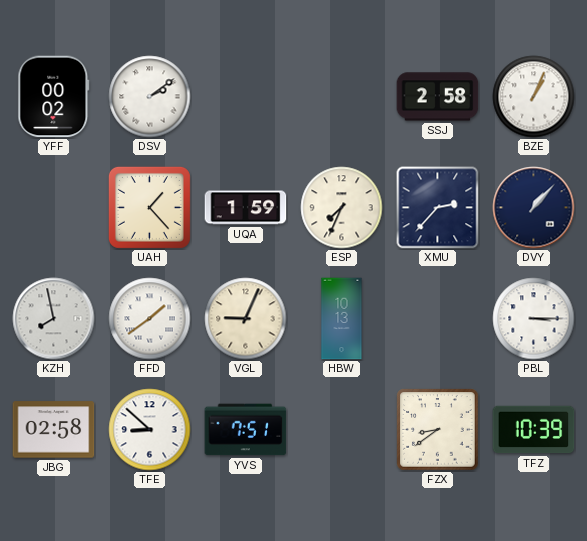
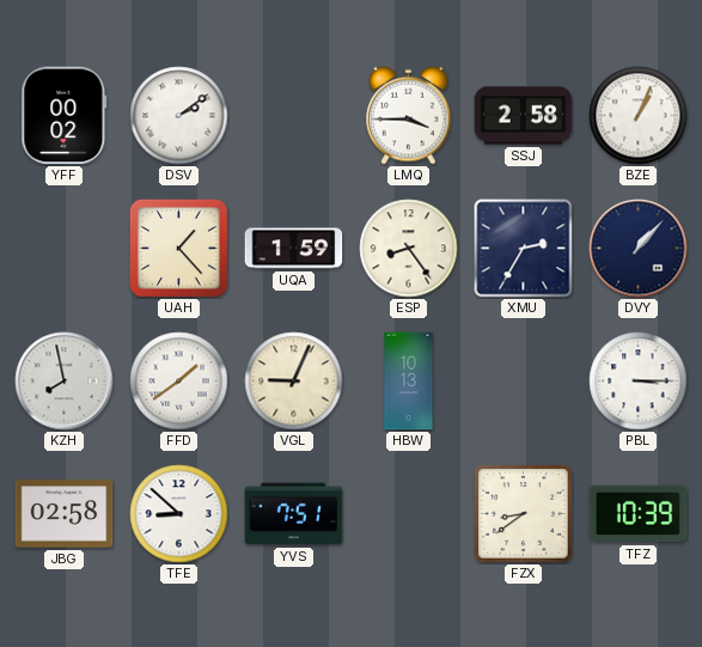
LMQ: none -> 3:45 (409, 115)
ESP: 7:34 -> 8:24 (409, 249)
XMU: 2:37 -> 2:35 (524, 249)
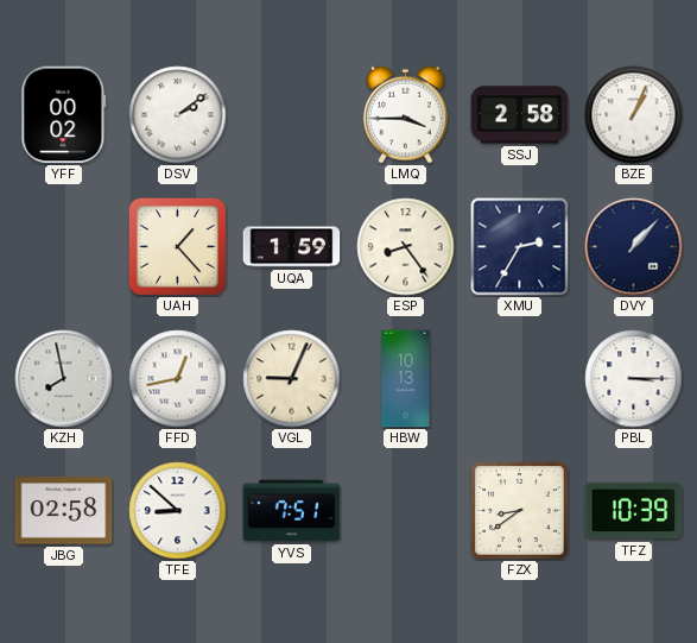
FFD: 1:39 -> 12:43 (178, 379)
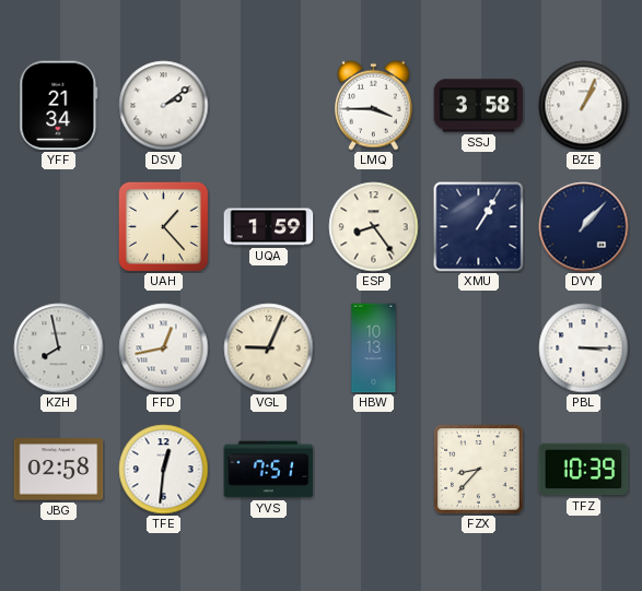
YFF: 00:02 -> 21:34 (59, 106)
SSJ: 2:58 -> 3:58 (479, 106)
XMU: 2:35 -> 1:05 (479, 227)
TFE: 8:52 -> 12:31 (164, 470)
FZX: 8:39 -> 8:37 (479, 470)
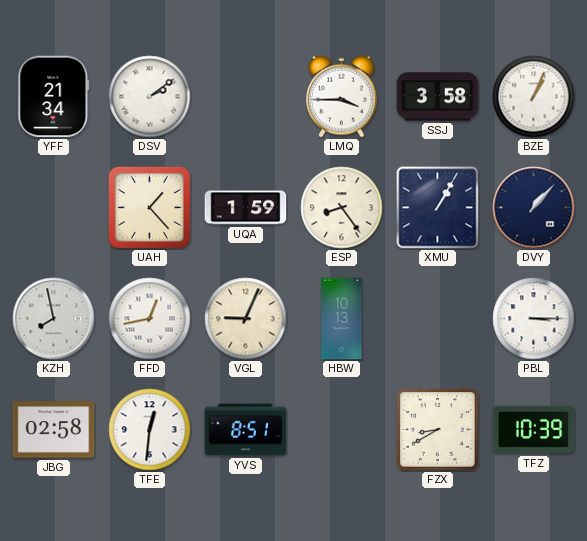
YVS: 7:51 -> 8:51 (246, 430)
FZX: 8:37 -> 8:40 (438, 430)
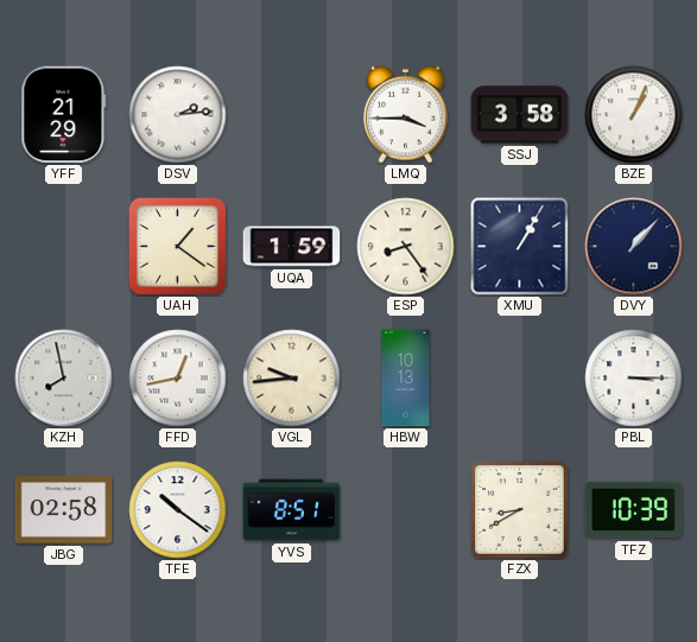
YFF: 21:34 -> 21:29 (64, 115)
DSV: 2:09 -> 2:14 (178, 115)
UAH: 1:23 -> 1:21 (177, 246)
VGL: 9:04 -> 9:44 (292, 379)
TFE: 12:31 -> 10:21 (178, 510)
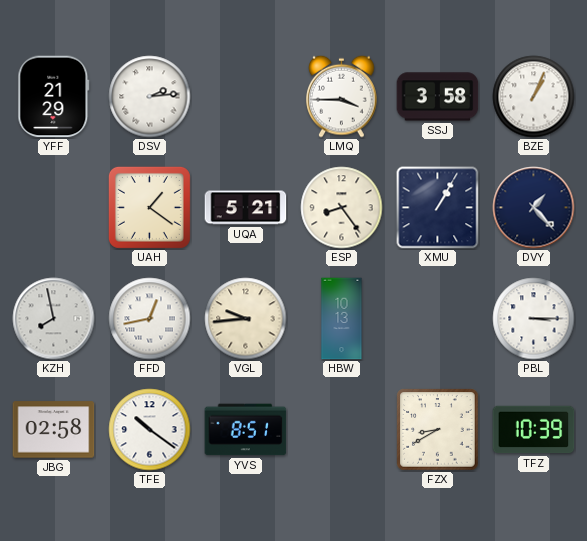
UQA: 1:59 -> 5:21 (246, 208)
DVY: 1:07 -> 1:23 (534, 208)
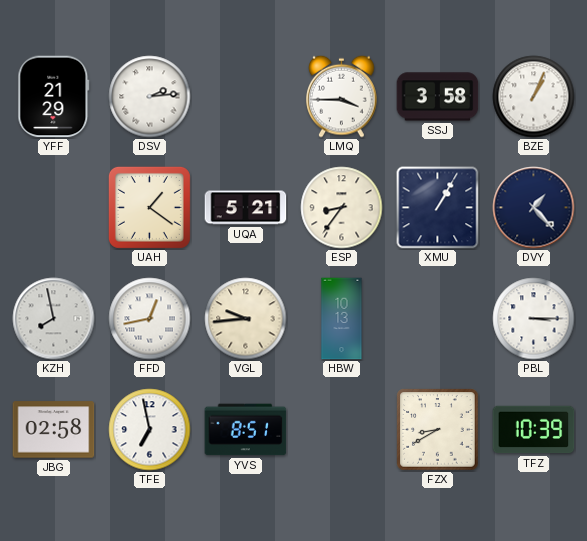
ESP: 8:24 -> 8:36 (342, 208)
TFE: 10:21 -> 6:58 (150, 430)
